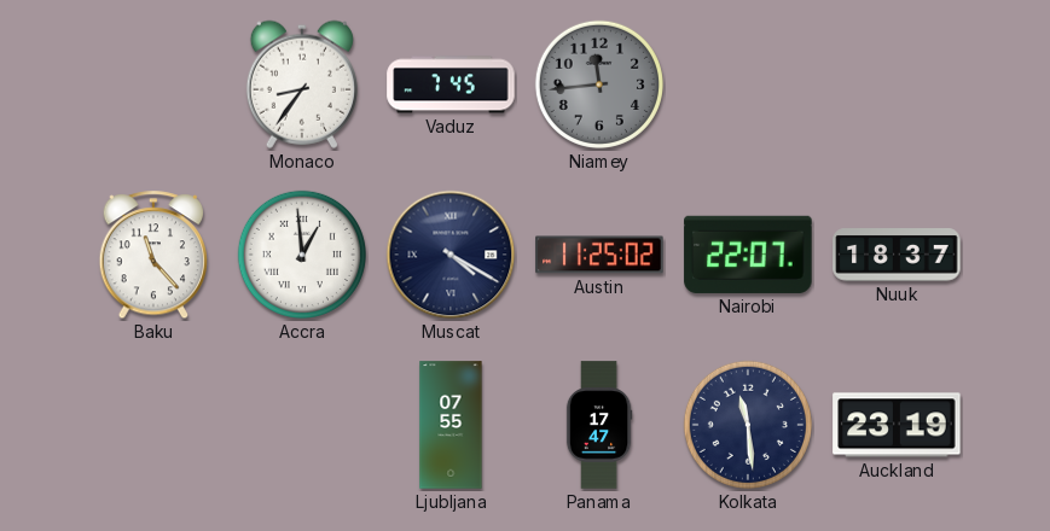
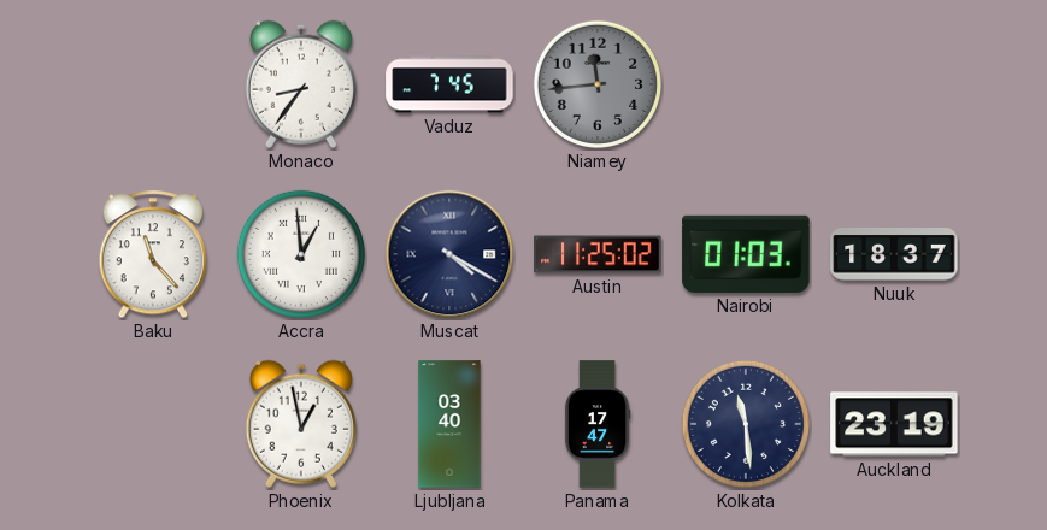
Nairobi: 22:07 -> 01:03 (746, 254)
Phoenix: none -> 12:58 (301, 424)
Ljubljana: 07:55 -> 03:40 (449, 424)
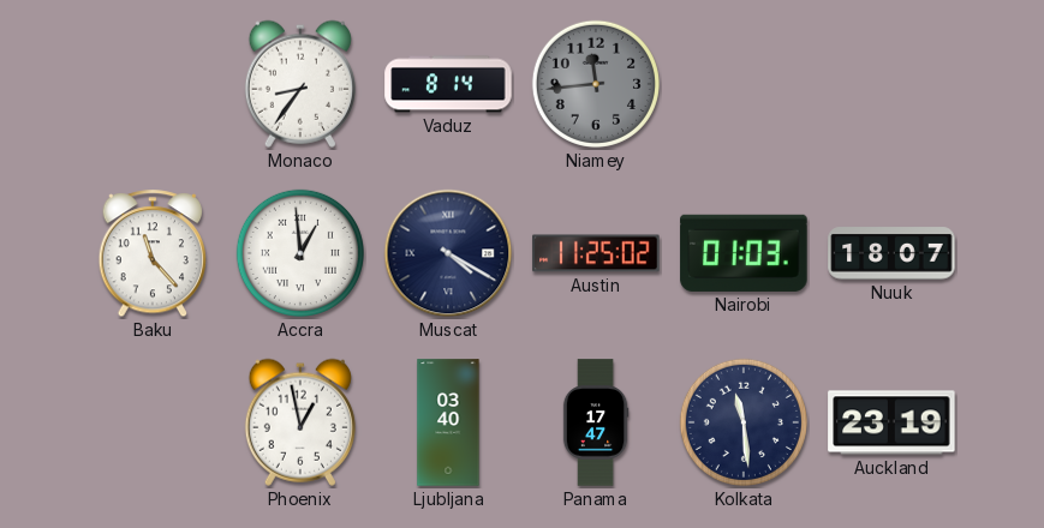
Vaduz: 7:45 -> 8:14 (448, 84)
Nuuk: 18:37 -> 18:07 (891, 253)
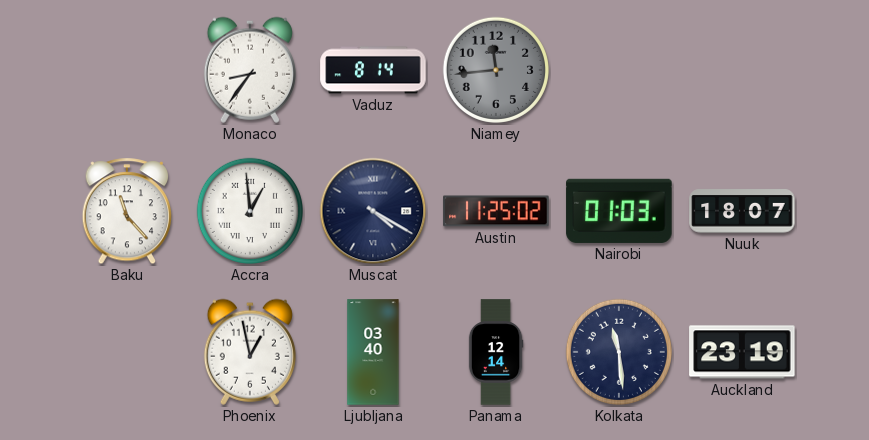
Panama: 17:47 -> 12:14 (496, 352)
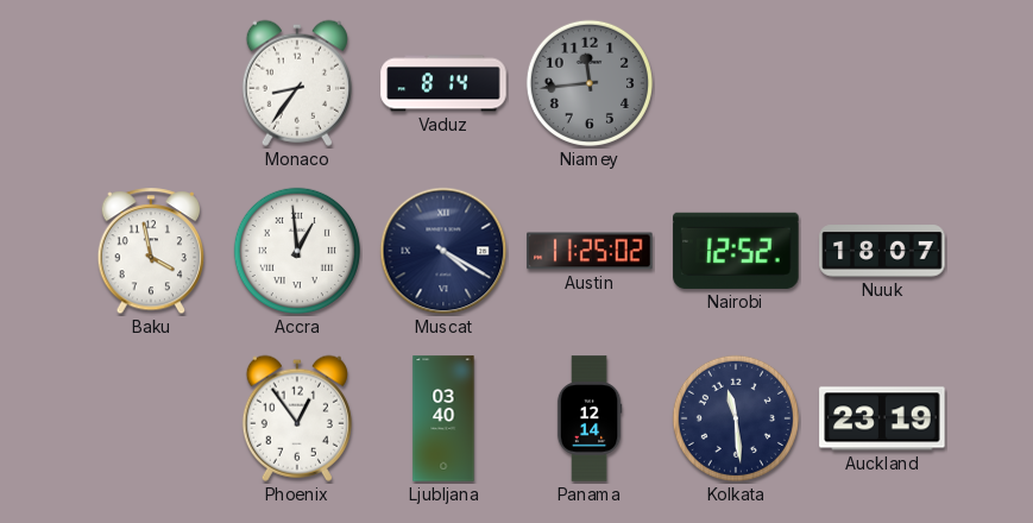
Baku: 11:23 -> 3:58 (151, 252)
Nairobi: 01:03 -> 12:52 (736, 251)
Phoenix: 12:58 -> 12:54 (297, 418)
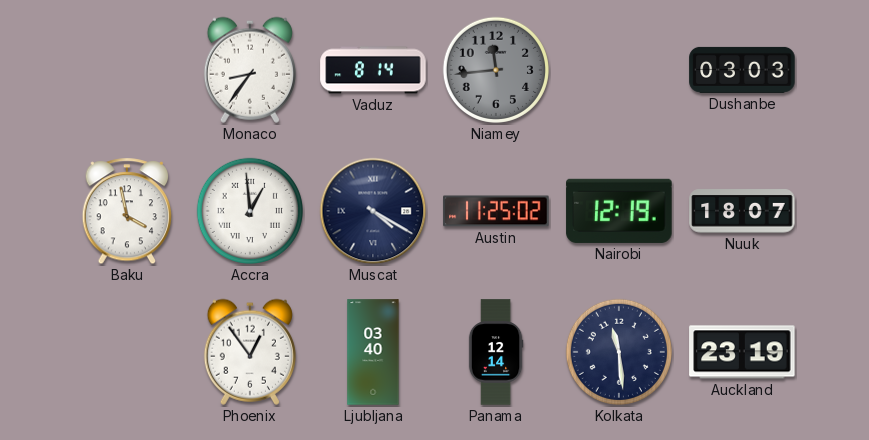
Dushanbe: none -> 03:03 (742, 70)
Nairobi: 12:52 -> 12:19 (619, 211)
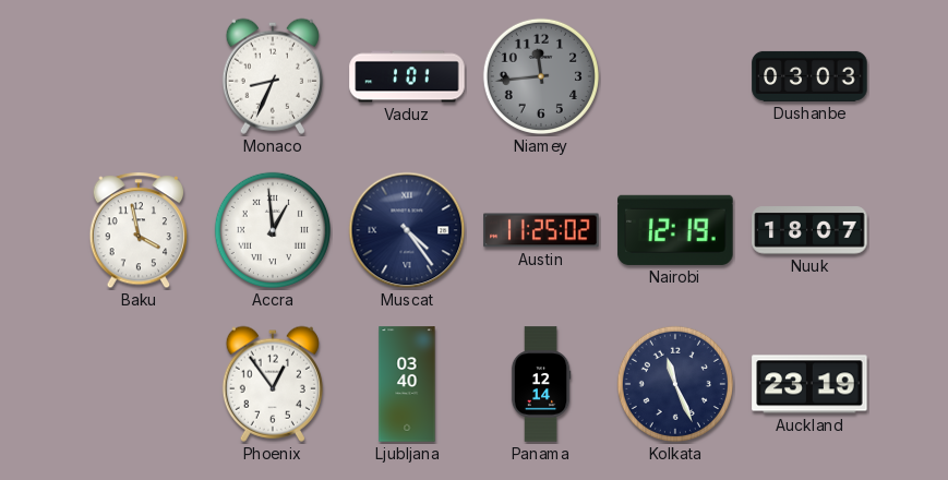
Monaco: 8:36 -> 8:34 (273, 76)
Vaduz: 8:14 -> 1:01 (407, 76)
Muscat: 4:20 -> 4:24 (407, 230)
Kolkata: 11:29 -> 11:26 (675, 384)
